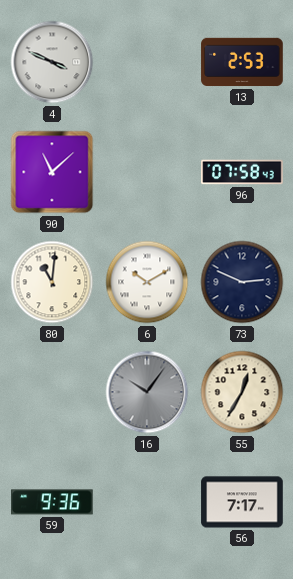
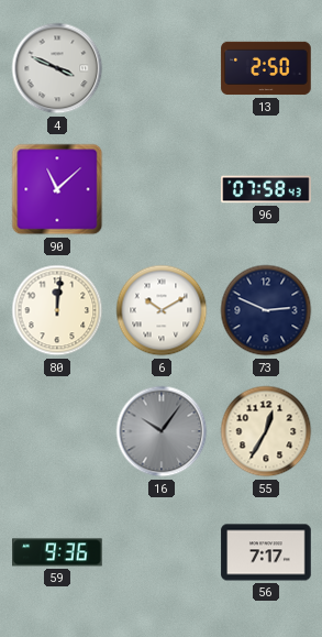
13: 2:53 -> 2:50 (266, 68)
80: 11:01 -> 12:01 (57, 310)
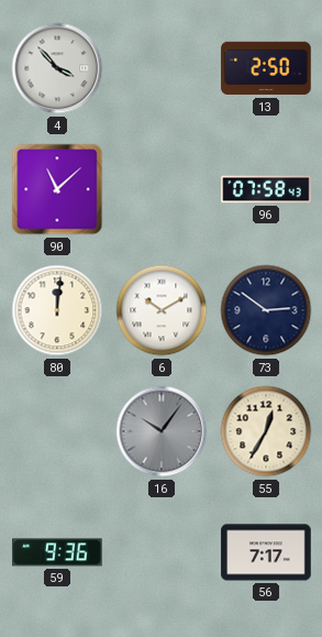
4: 3:49 -> 3:53 (57, 68)
73: 2:49 -> 2:51 (266, 310)
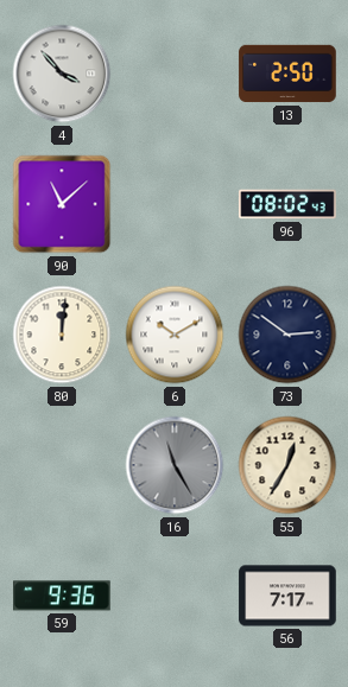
96: 07:58 -> 08:02 (287, 204)
16: 10:06 -> 11:25 (175, 465)
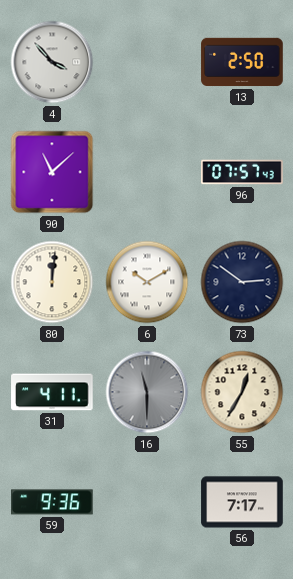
96: 08:02 -> 07:57 (242, 172)
31: none -> 4:11 (52, 392)
16: 11:25 -> 11:30 (147, 392)
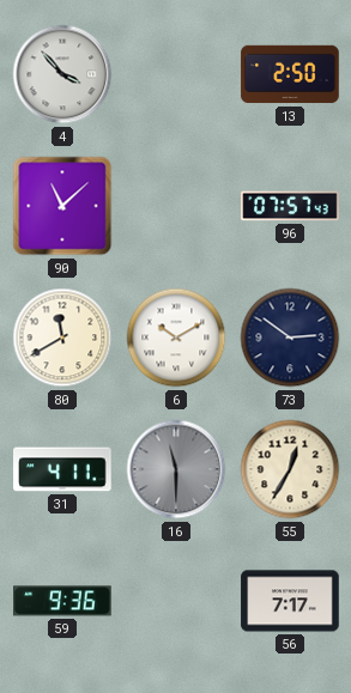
80: 12:01 -> 11:40 (62, 338)
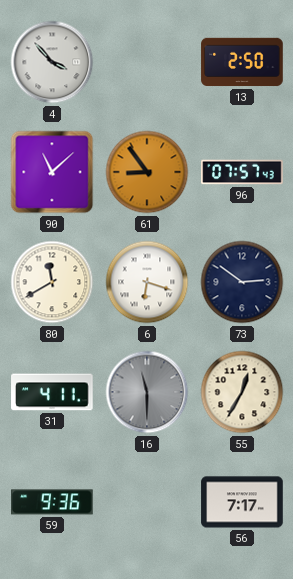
61: none -> 8:54 (147, 172)
6: 10:10 -> 6:18 (147, 282)
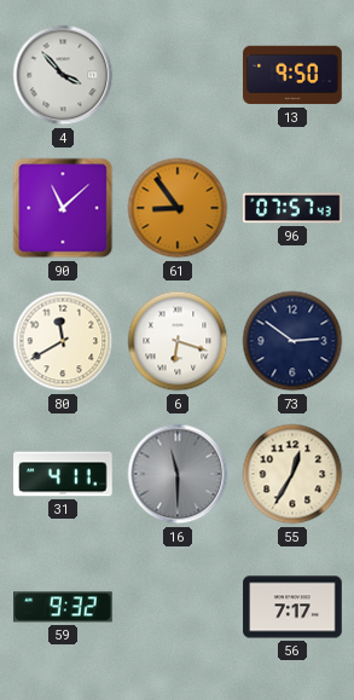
13: 2:50 -> 9:50 (292, 75)
59: 9:36 -> 9:32 (63, 607)
